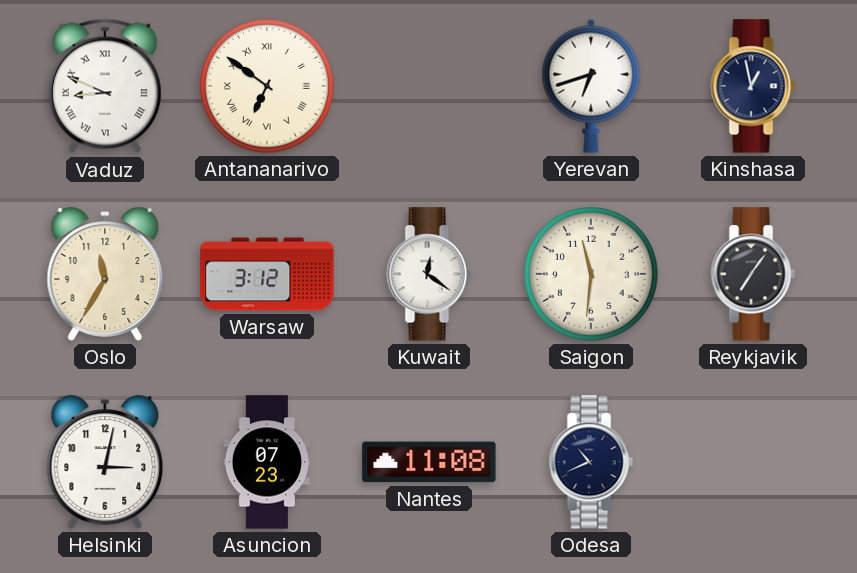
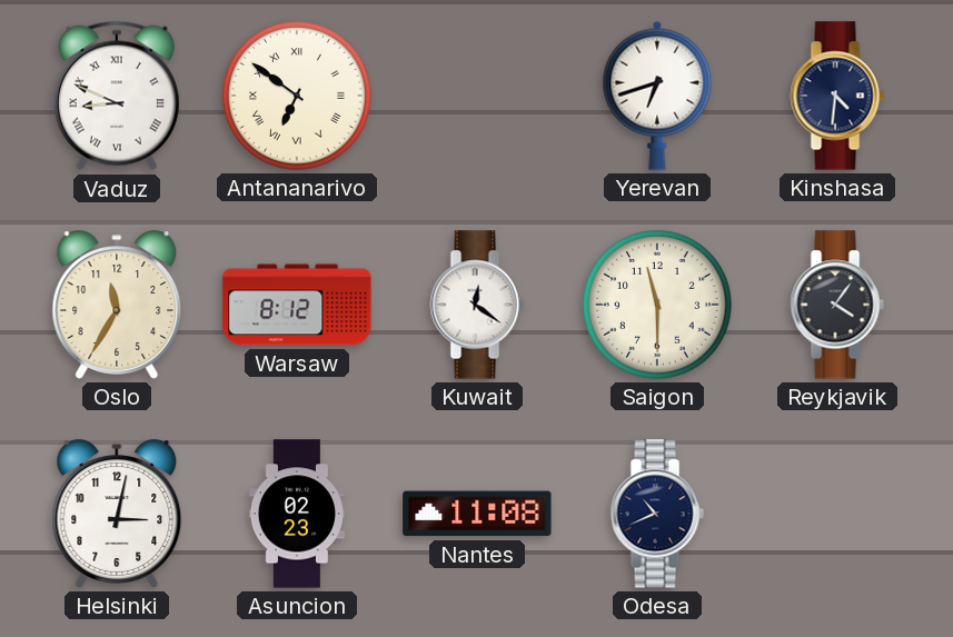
Kinshasa: 12:58 -> 4:31 (837, 96)
Warsaw: 3:12 -> 8:12 (297, 305)
Saigon: 11:31 -> 11:30 (658, 306)
Reykjavik: 7:06 -> 4:06 (837, 305)
Asuncion: 07:23 -> 02:23 (297, 514)
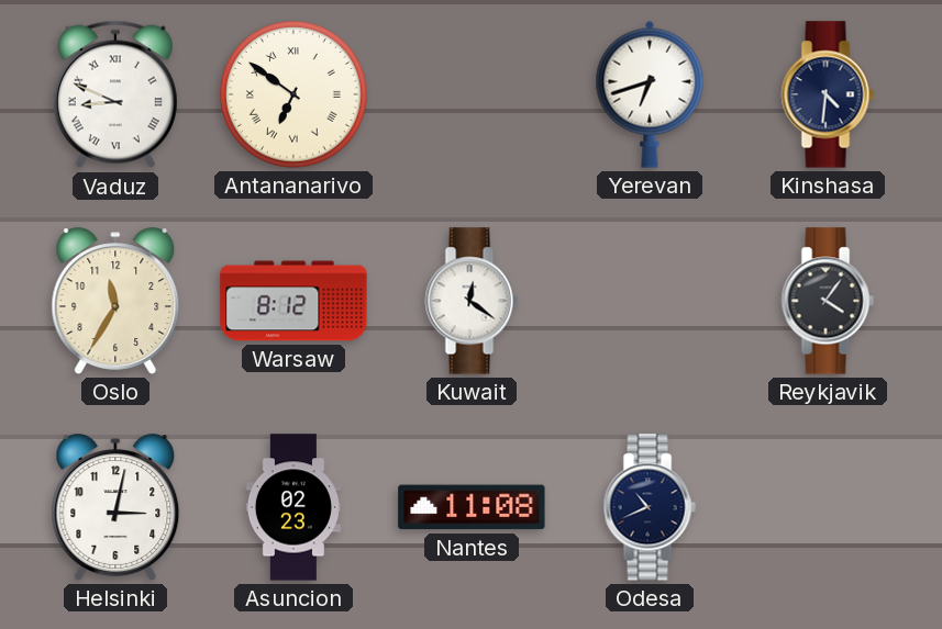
Saigon: 11:30 -> none (658, 306)
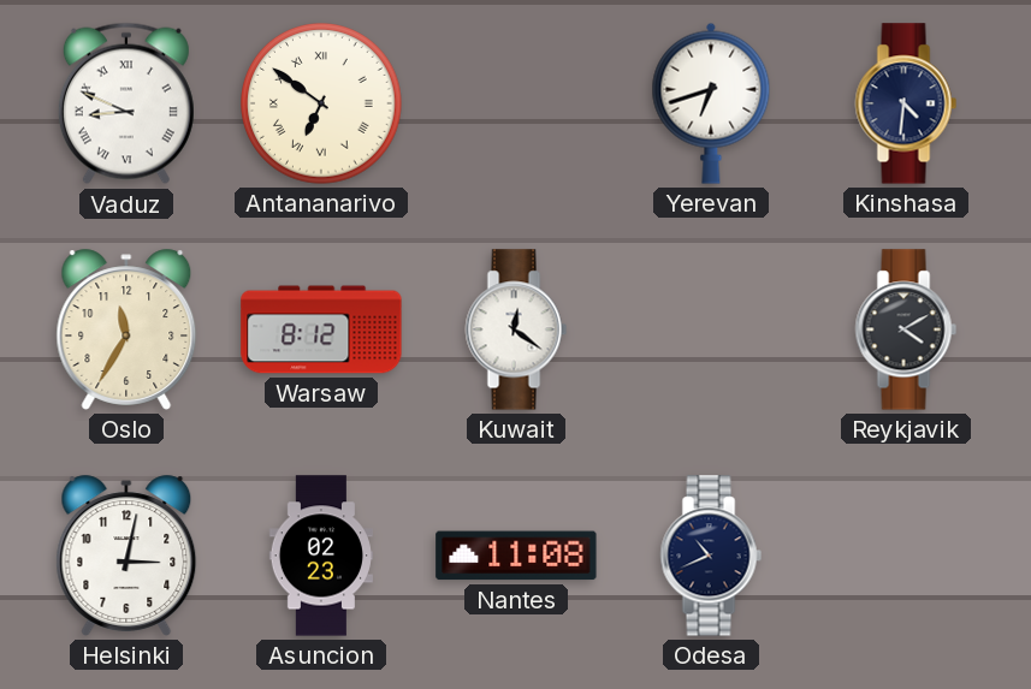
Reykjavik: 4:06 -> 4:10 (906, 329)
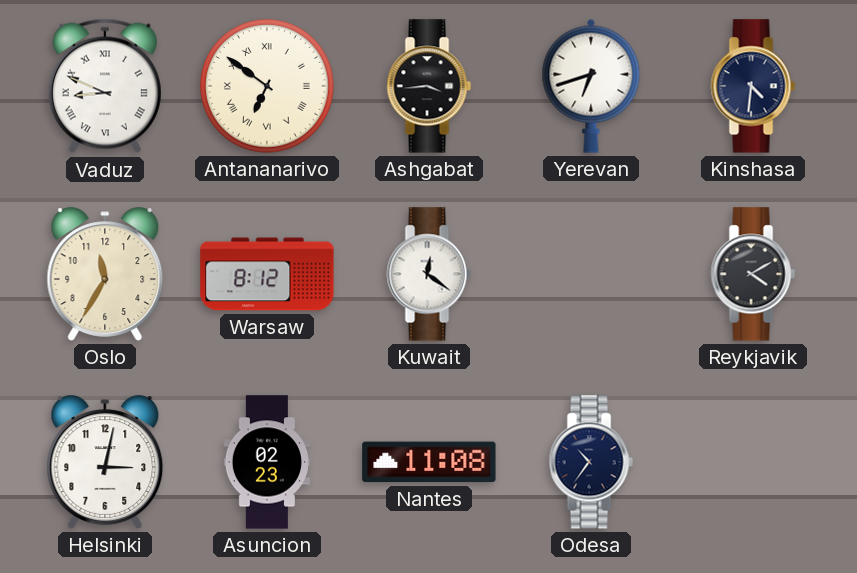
Ashgabat: none -> 3:44 (429, 86)
Odesa: 10:41 -> 10:36 (591, 462)
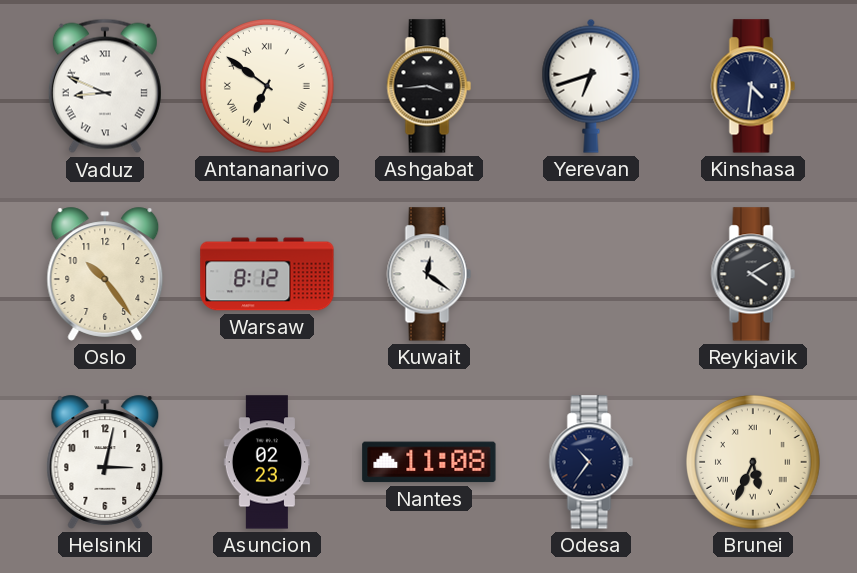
Oslo: 11:35 -> 10:24 (105, 274)
Brunei: none -> 5:34 (754, 463)
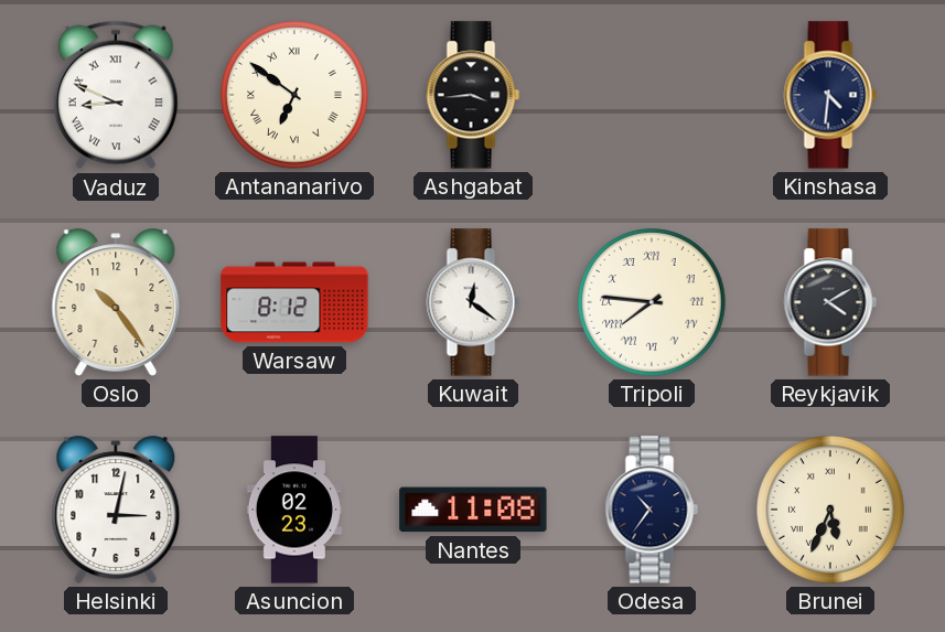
Yerevan: 6:42 -> none (591, 86)
Tripoli: none -> 7:46 (653, 303)
